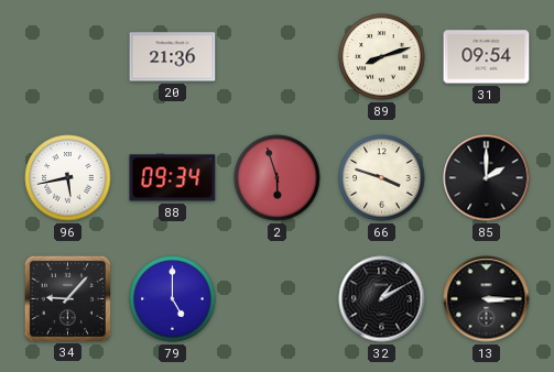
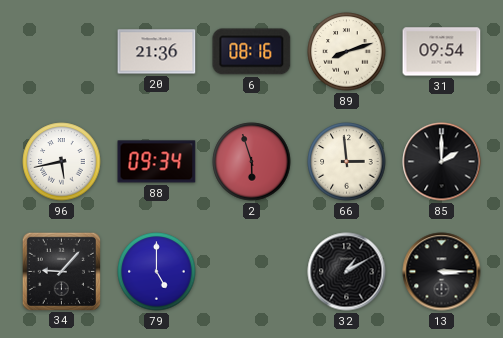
6: none -> 08:16 (252, 52)
66: 3:48 -> 2:59 (347, 162)
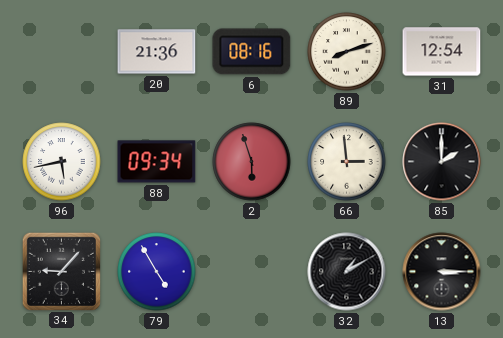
31: 09:54 -> 12:54 (442, 52)
79: 5:00 -> 4:55 (157, 272)
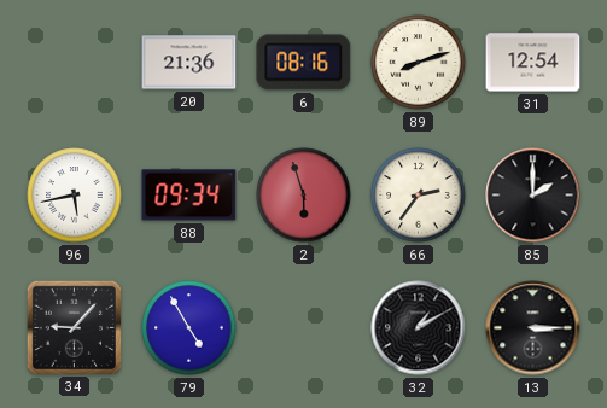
66: 2:59 -> 2:36 (419, 196)
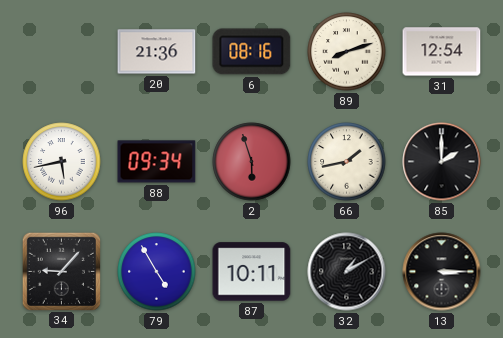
66: 2:36 -> 1:43 (347, 162)
87: none -> 10:11 (252, 272)
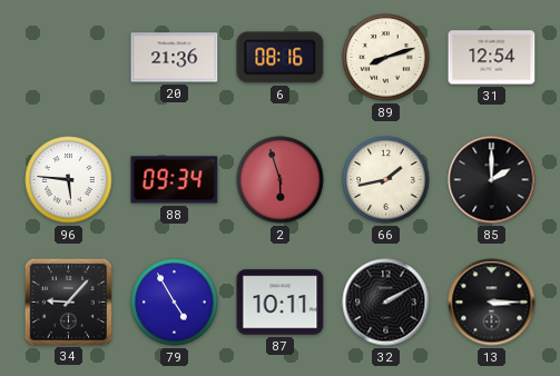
96: 5:43 -> 5:46 (69, 180)
32: 1:10 -> 2:10 (386, 303)
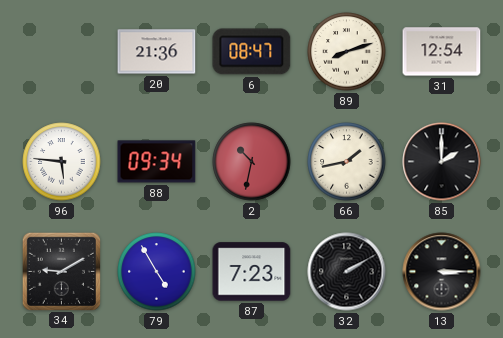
6: 08:16 -> 08:47 (252, 52)
2: 5:57 -> 10:32 (252, 162)
34: 9:07 -> 9:10 (61, 271)
87: 10:11 -> 7:23 (252, 272)
